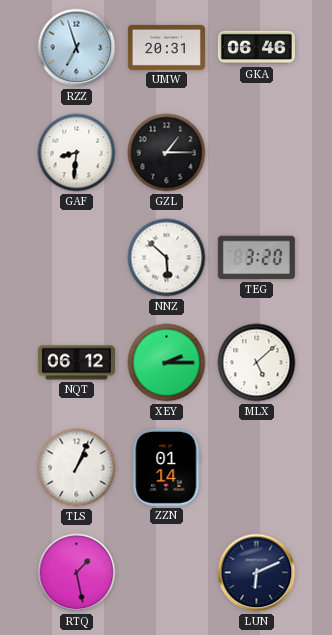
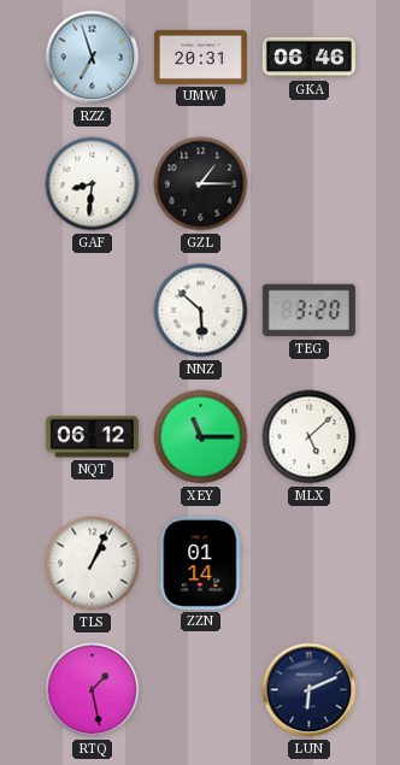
XEY: 2:15 -> 11:15 (201, 437)
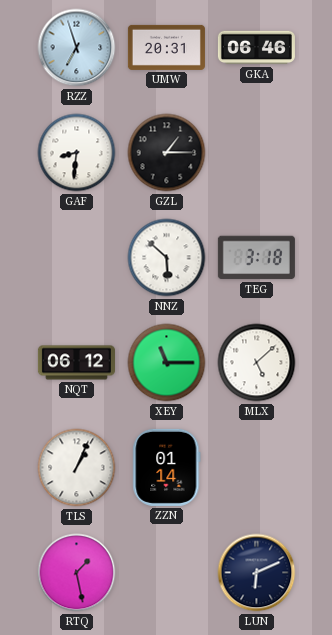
TEG: 3:20 -> 3:18 (256, 258)
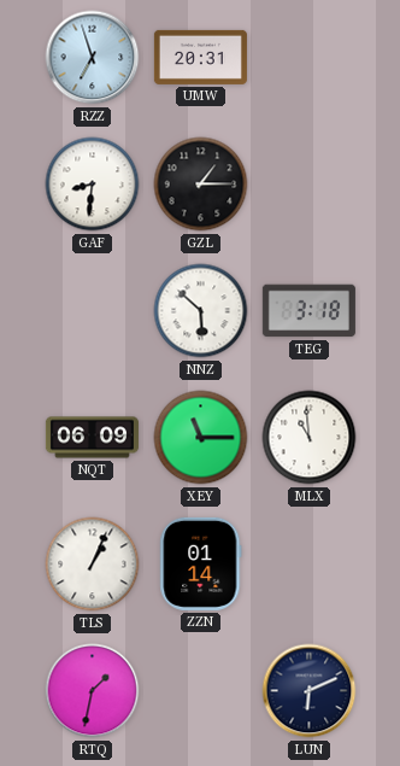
GKA: 06:46 -> none (256, 48)
NQT: 06:12 -> 06:09 (92, 438)
MLX: 5:08 -> 10:59 (310, 438)
RTQ: 1:28 -> 1:32 (93, 691)
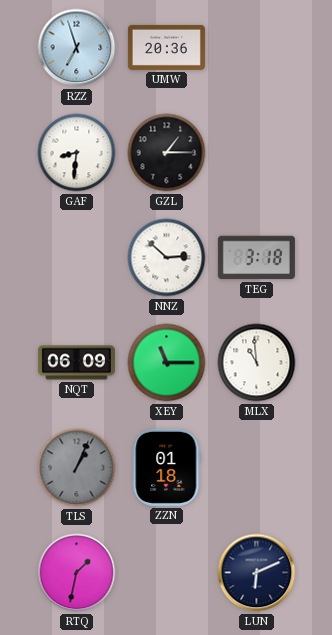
UMW: 20:31 -> 20:36 (166, 47)
NNZ: 5:52 -> 2:52 (167, 258)
TLS dial: white -> grey (77, 468)
ZZN: 01:14 -> 01:18 (167, 467)
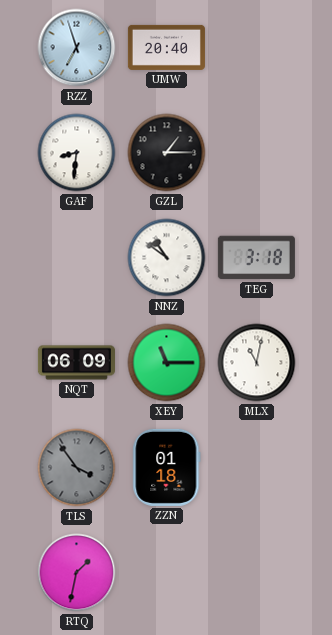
UMW: 20:36 -> 20:40 (166, 47)
NNZ: 2:52 -> 10:51 (167, 258)
MLX: 10:59 -> 11:02 (257, 363)
TLS: 1:04 -> 3:54 (77, 468)
LUN: 6:11 -> none (257, 573)
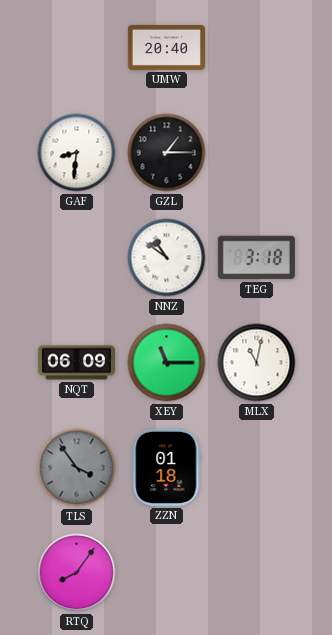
RZZ: 6:57 -> none (77, 48)
RTQ: 1:32 -> 8:06 (77, 573)
